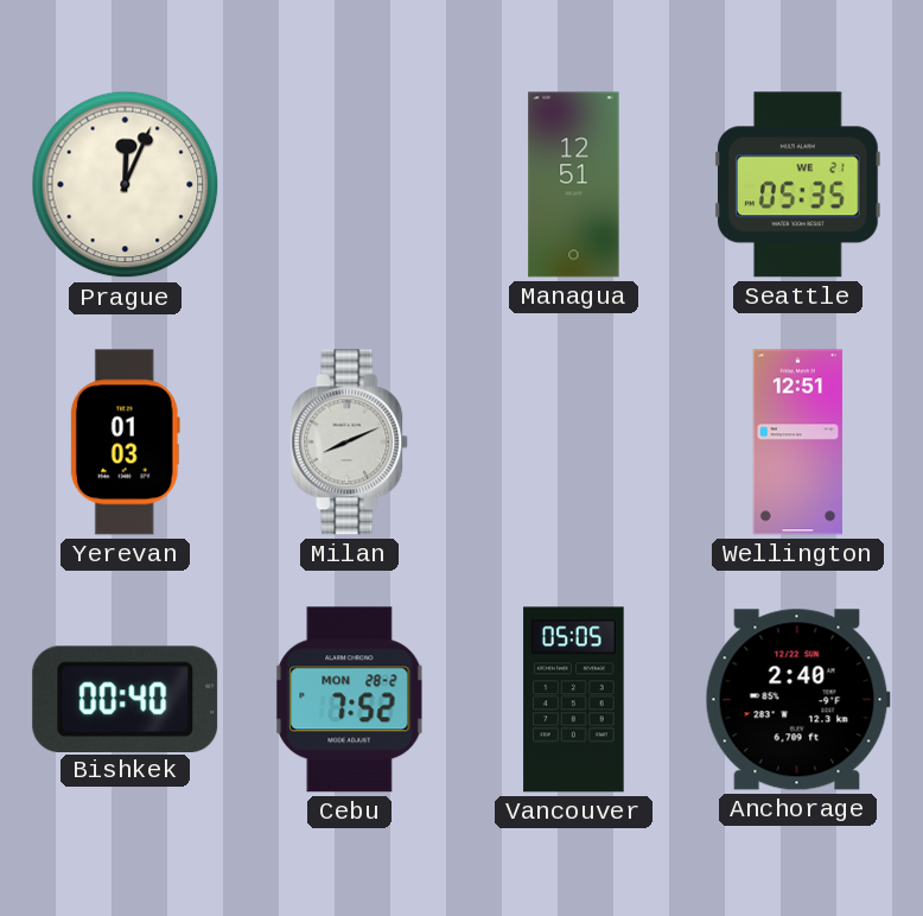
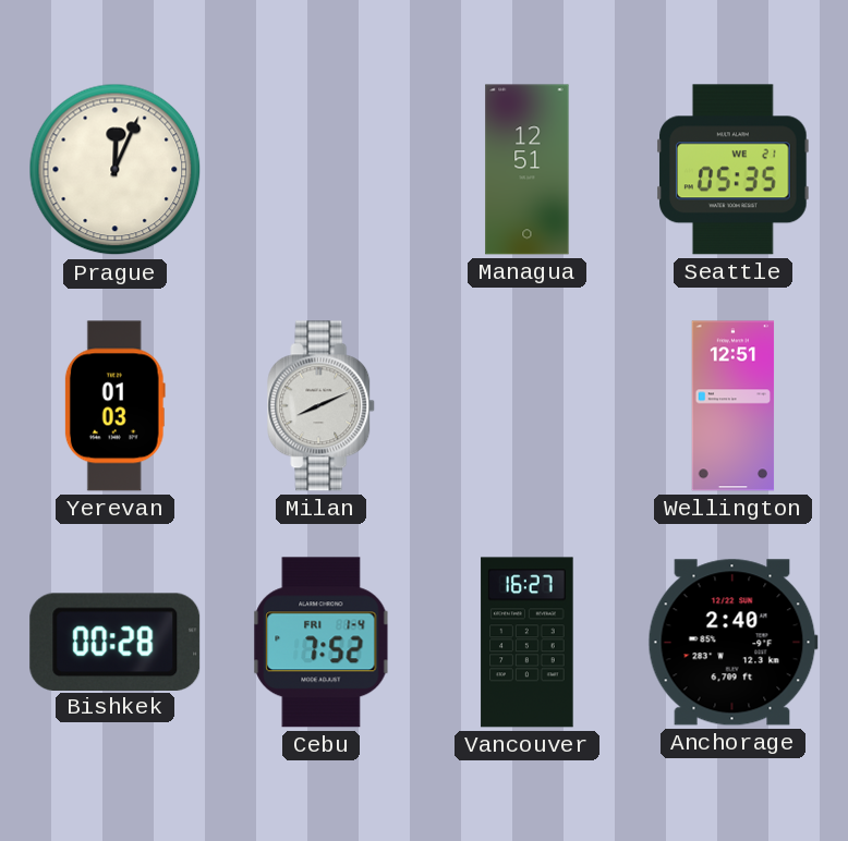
Bishkek: 00:40 -> 00:28 (116, 642)
Cebu date: MON 28-2 -> FRI 1-4 (322, 643)
Vancouver: 05:05 -> 16:27 (528, 643)
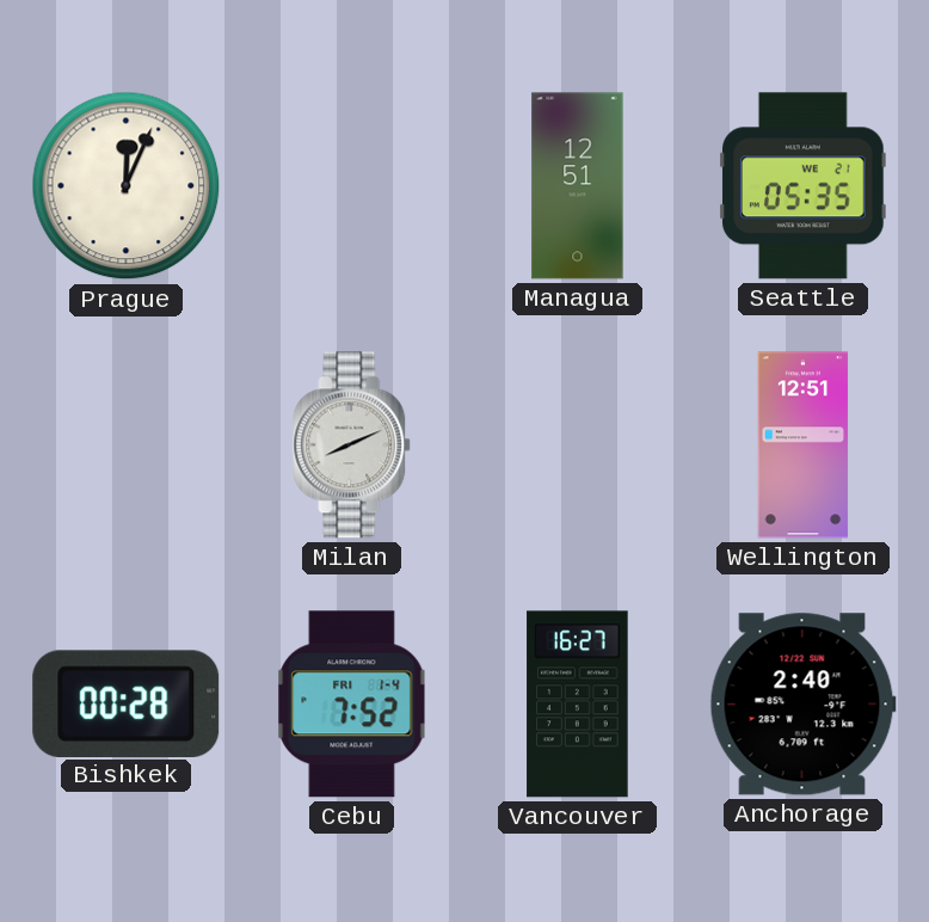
Yerevan: 01:03 -> none (114, 406)
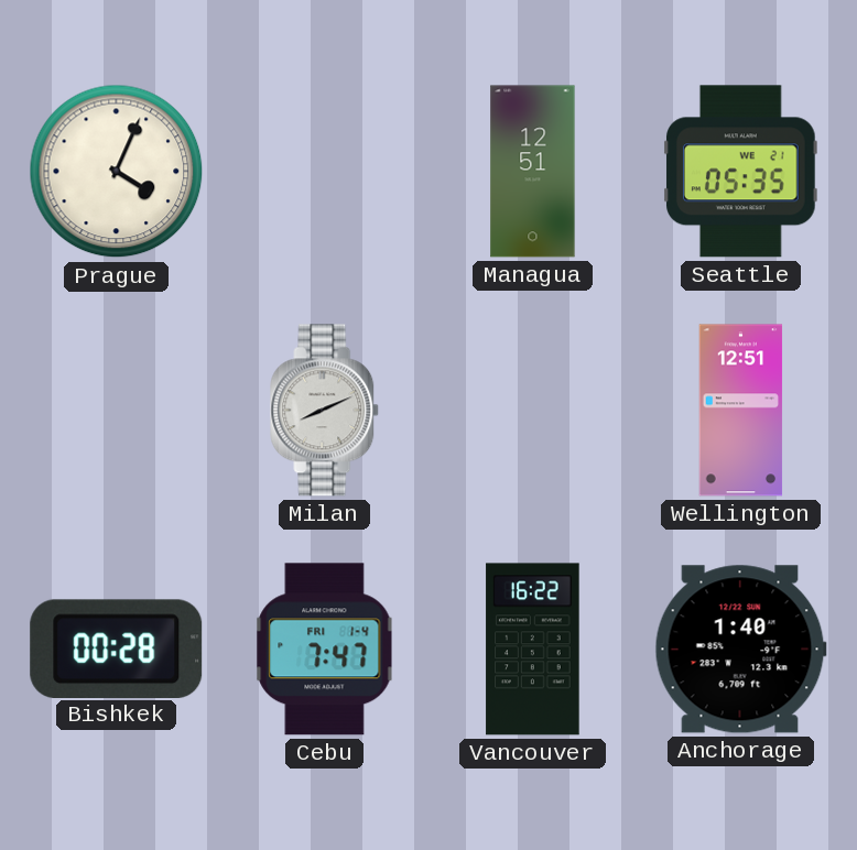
Prague: 12:04 -> 4:04 (117, 172)
Cebu: 7:52 -> 7:47 (325, 650)
Vancouver: 16:27 -> 16:22 (533, 650)
Anchorage: 2:40 -> 1:40 (740, 650)
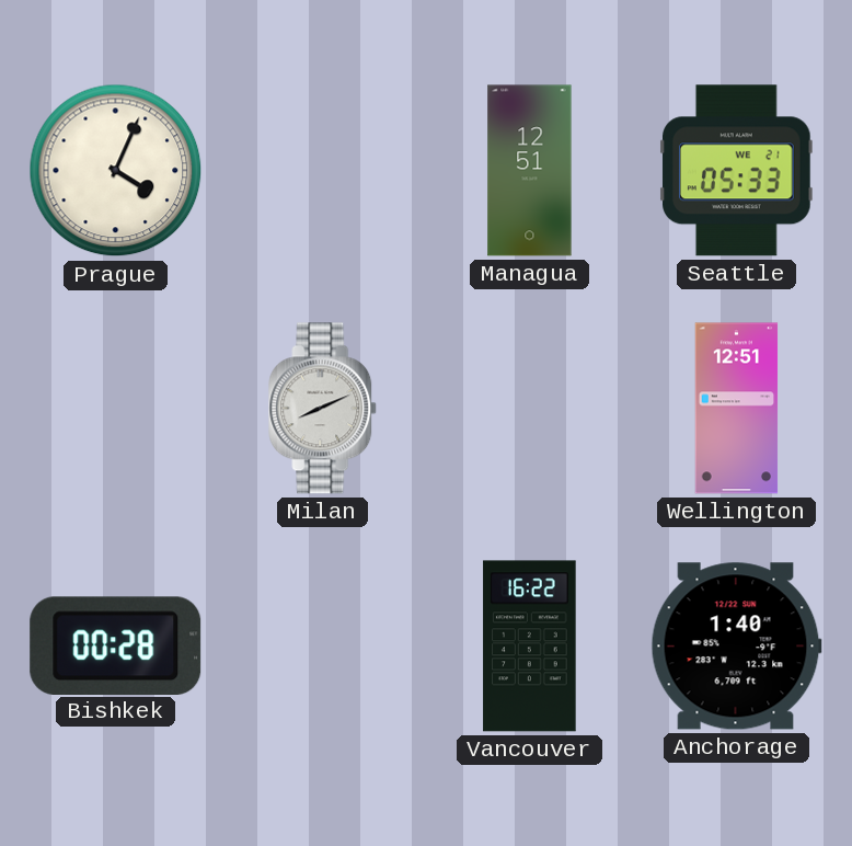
Seattle: 05:35 -> 05:33 (737, 171)
Cebu: 7:47 -> none (325, 650)
